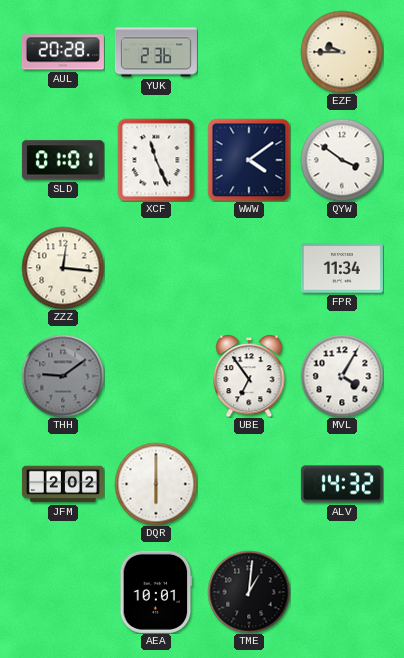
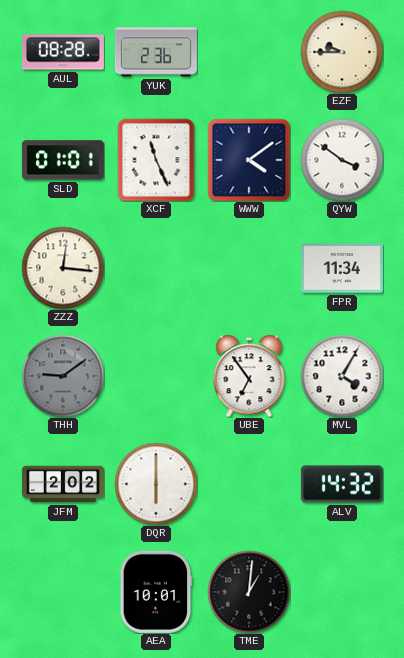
AUL: 20:28 -> 08:28 (63, 52)
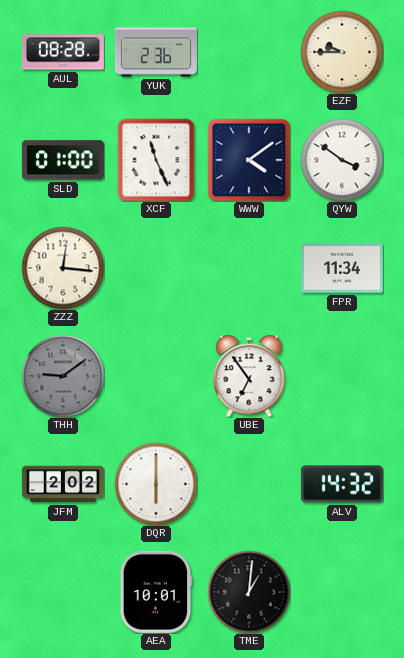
SLD: 01:01 -> 01:00 (63, 160)
MVL: 4:05 -> none (342, 376)
